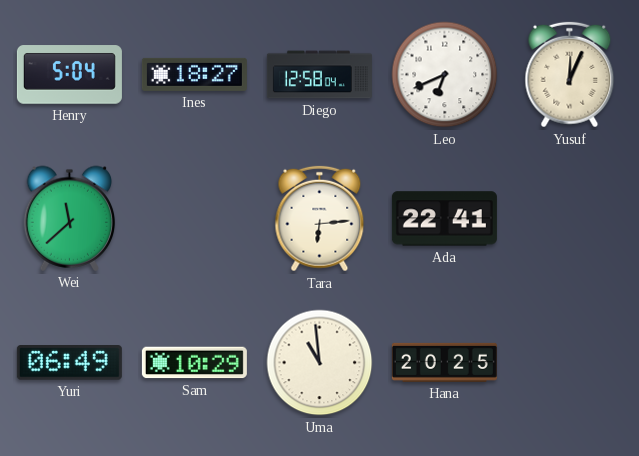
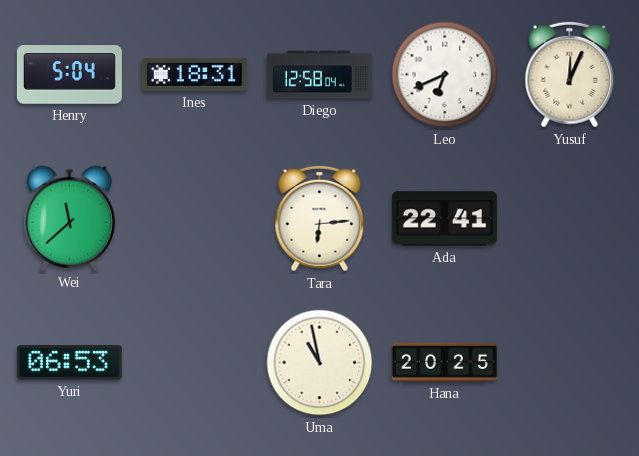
Ines: 18:27 -> 18:31 (194, 74)
Yuri: 06:49 -> 06:53 (69, 363)
Sam: 10:29 -> none (194, 363)
Uma: 10:59 -> 10:58 (320, 363)
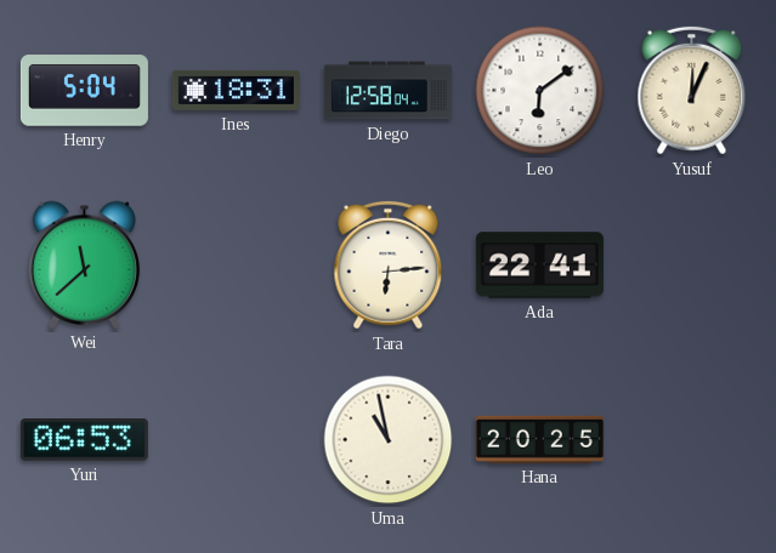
Leo: 6:41 -> 6:09 (540, 91)
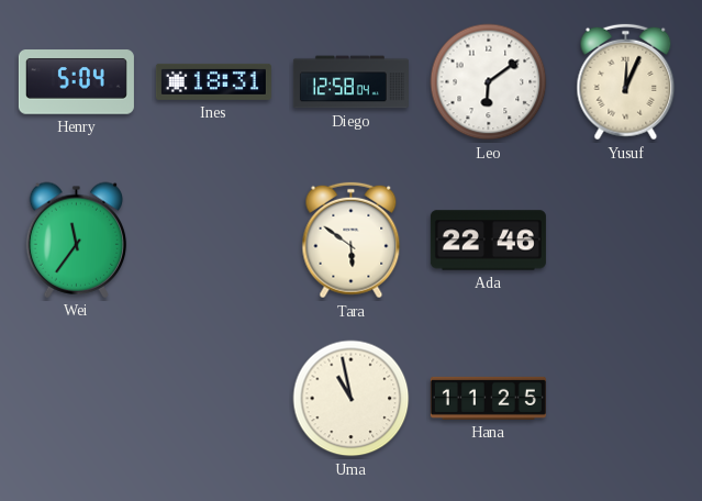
Wei: 11:38 -> 11:36 (77, 240)
Tara: 6:14 -> 5:51 (352, 241)
Ada: 22:41 -> 22:46 (488, 241)
Yuri: 06:53 -> none (84, 440)
Hana: 20:25 -> 11:25 (488, 398)
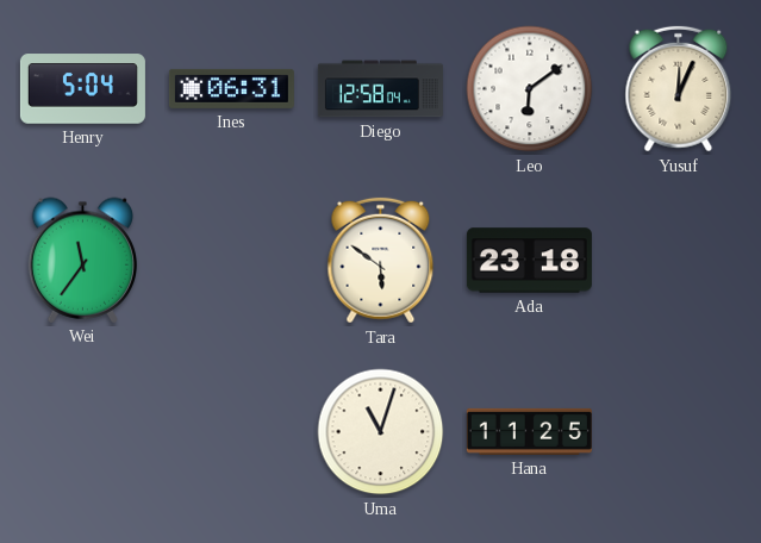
Ines: 18:31 -> 06:31 (231, 88)
Ada: 22:46 -> 23:18 (529, 261)
Uma: 10:58 -> 11:03 (381, 432)
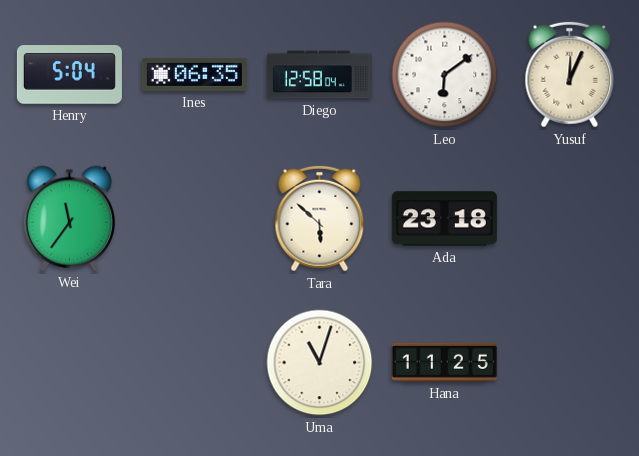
Ines: 06:31 -> 06:35 (194, 74)
Tara: 5:51 -> 5:52 (320, 219)
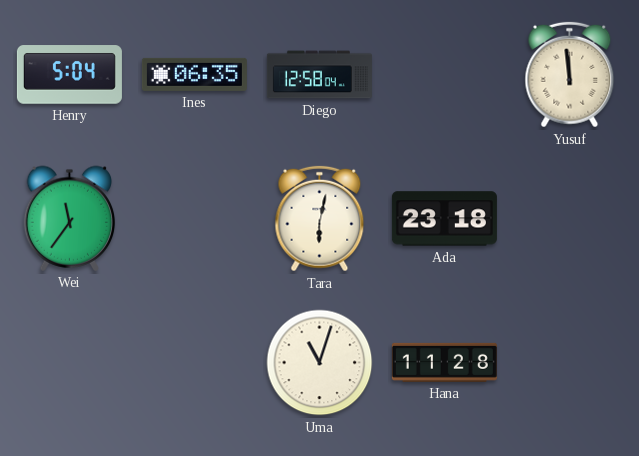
Leo: 6:09 -> none (445, 75)
Yusuf: 12:04 -> 11:59 (570, 75)
Tara: 5:52 -> 6:02 (320, 219)
Hana: 11:25 -> 11:28 (444, 362)
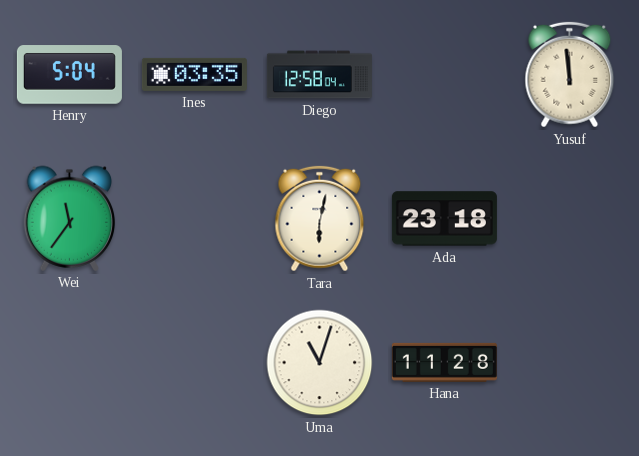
Ines: 06:35 -> 03:35 (194, 74)
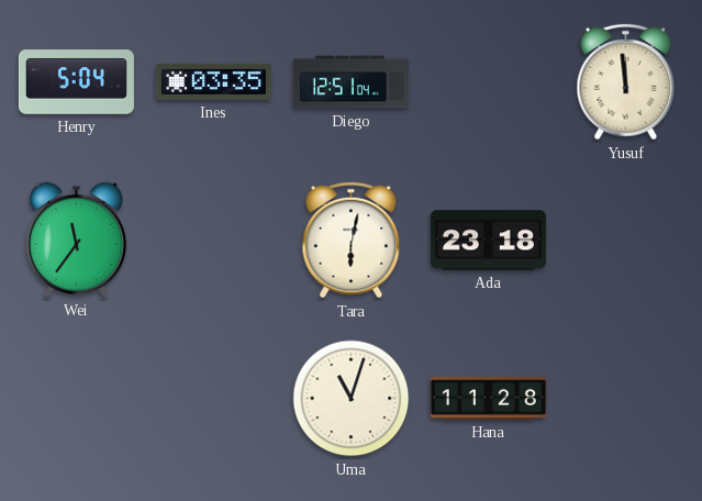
Diego: 12:58 -> 12:51 (350, 82)
